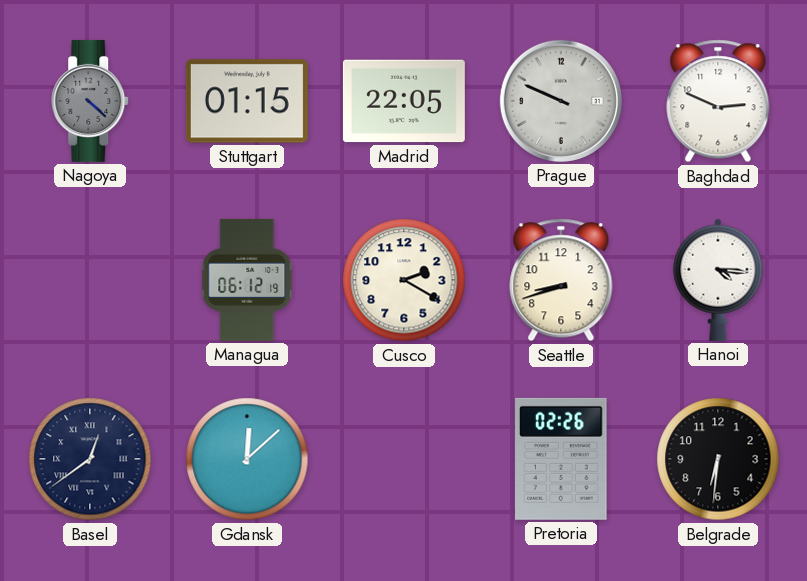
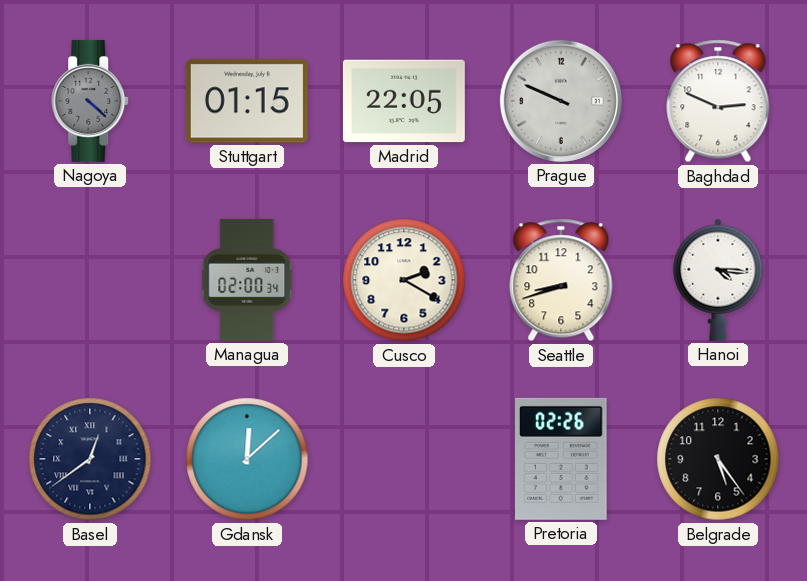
Managua: 06:12 -> 02:00 (248, 280)
Belgrade: 6:31 -> 5:24 (718, 459)
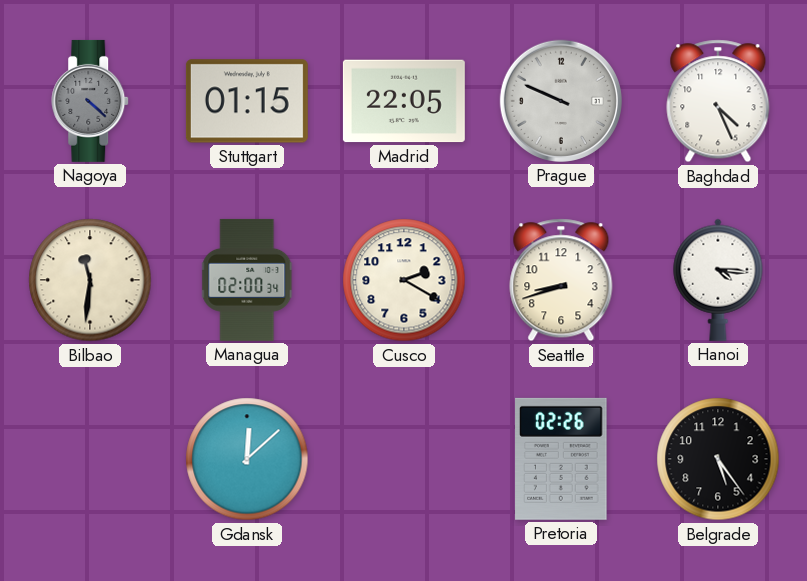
Baghdad: 2:49 -> 4:26 (718, 101)
Bilbao: none -> 11:31 (90, 280)
Basel: 12:39 -> none (90, 459)
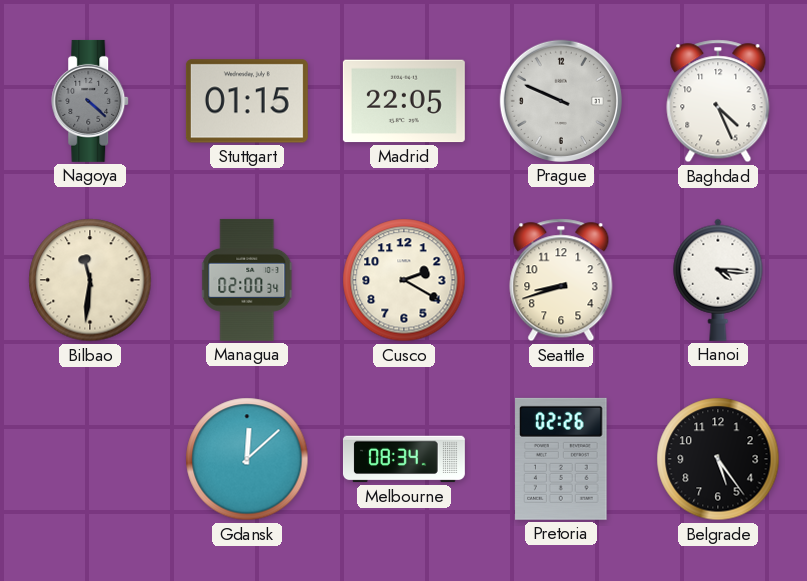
Melbourne: none -> 08:34 (404, 459)
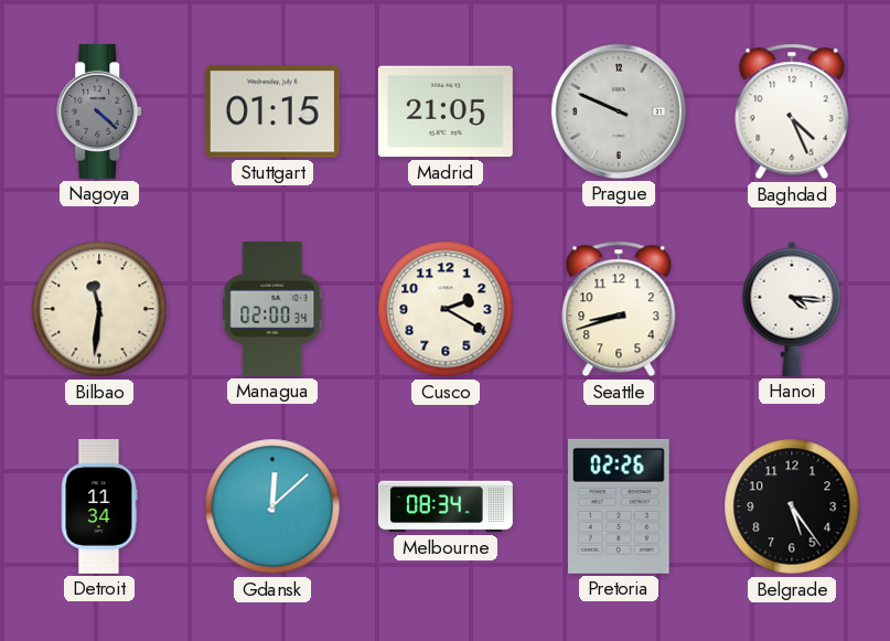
Madrid: 22:05 -> 21:05 (446, 111)
Detroit: none -> 11:34 (99, 506)
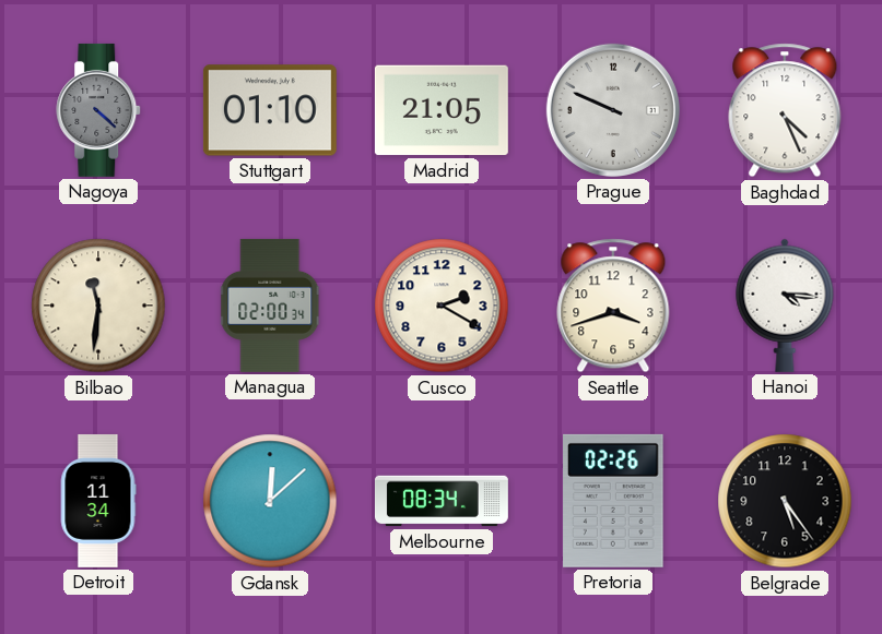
Stuttgart: 01:15 -> 01:10 (270, 110)
Seattle: 8:42 -> 3:42 (613, 306)
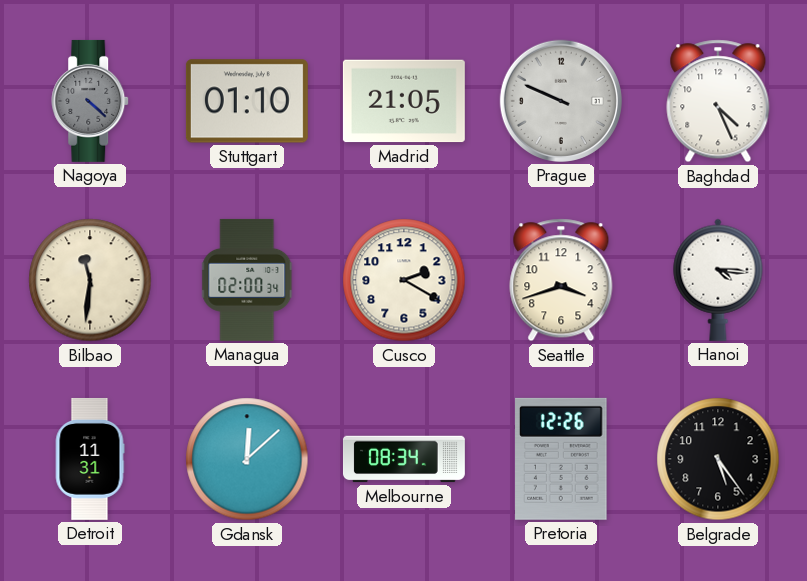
Detroit: 11:34 -> 11:31 (90, 459)
Pretoria: 02:26 -> 12:26 (561, 459)
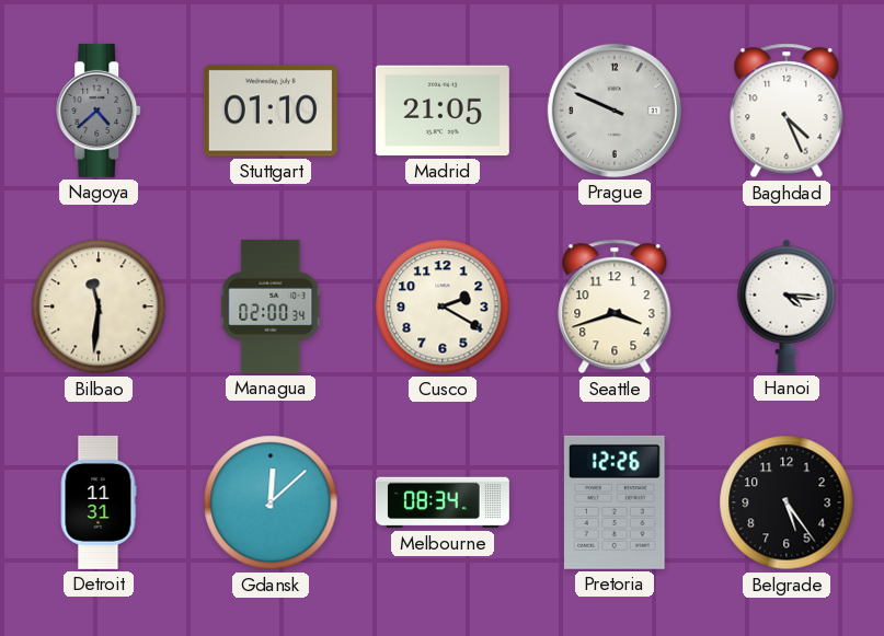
Nagoya: 4:22 -> 4:38 (100, 111)
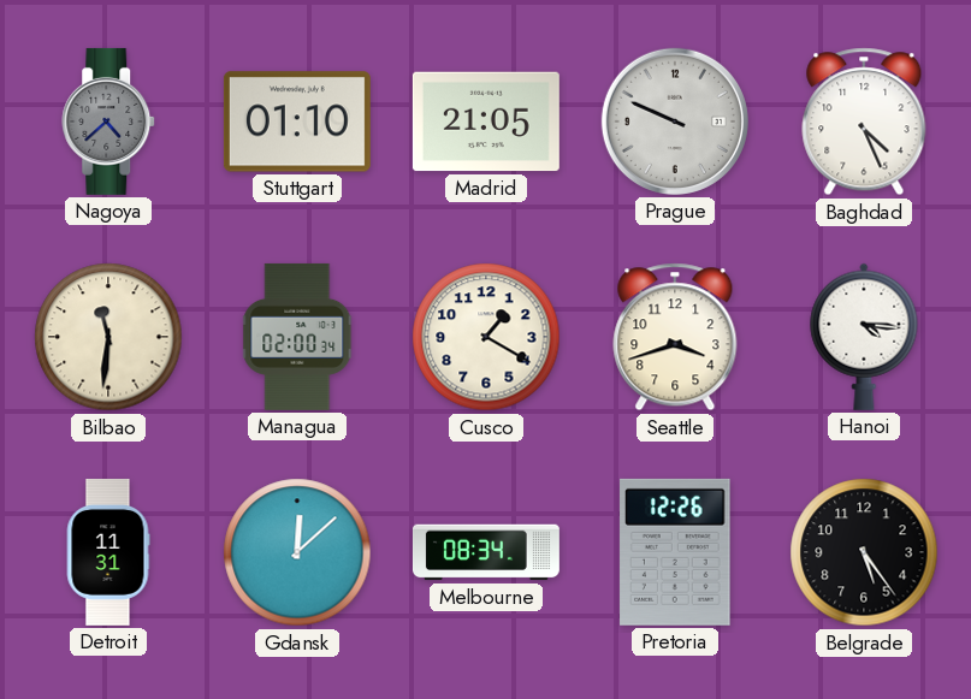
Cusco: 2:20 -> 1:20 (486, 337)
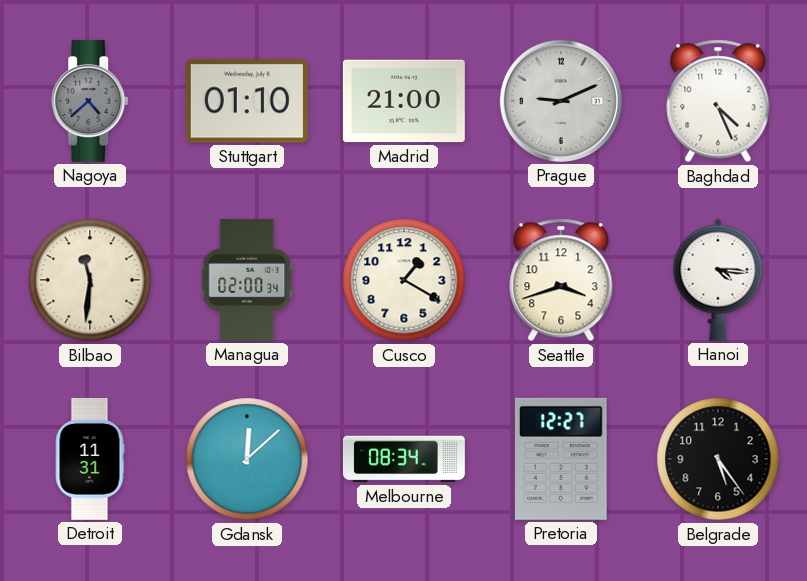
Madrid: 21:05 -> 21:00 (404, 101)
Prague: 9:49 -> 9:11 (561, 101)
Pretoria: 12:26 -> 12:27 (561, 459)
